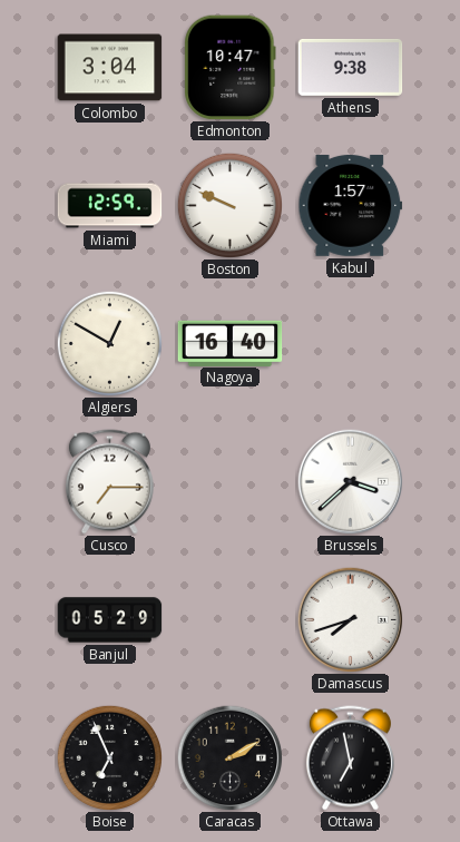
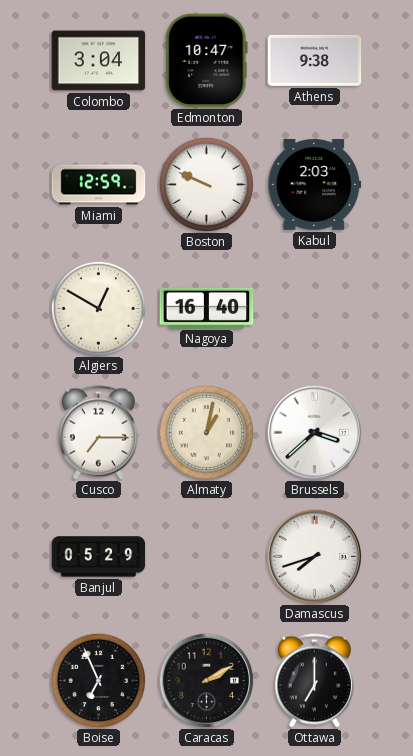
Kabul: 1:57 -> 2:03 (315, 185)
Almaty: none -> 1:02 (206, 432)
Ottawa: 6:58 -> 7:00 (314, 681)
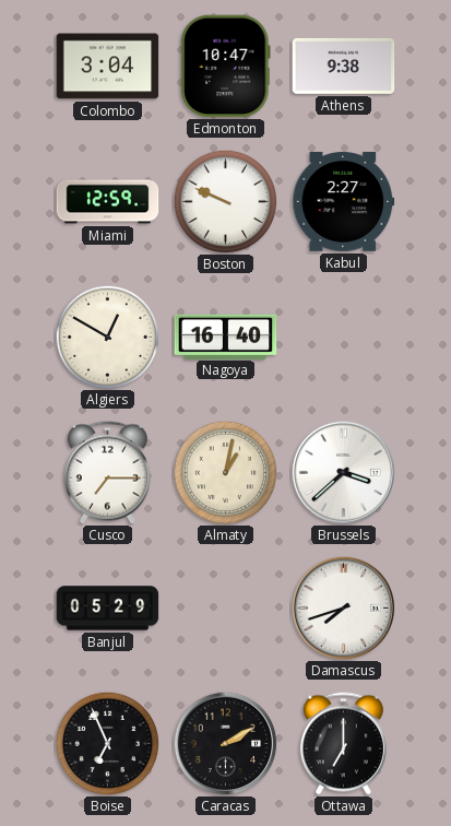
Kabul: 2:03 -> 2:27 (344, 202)
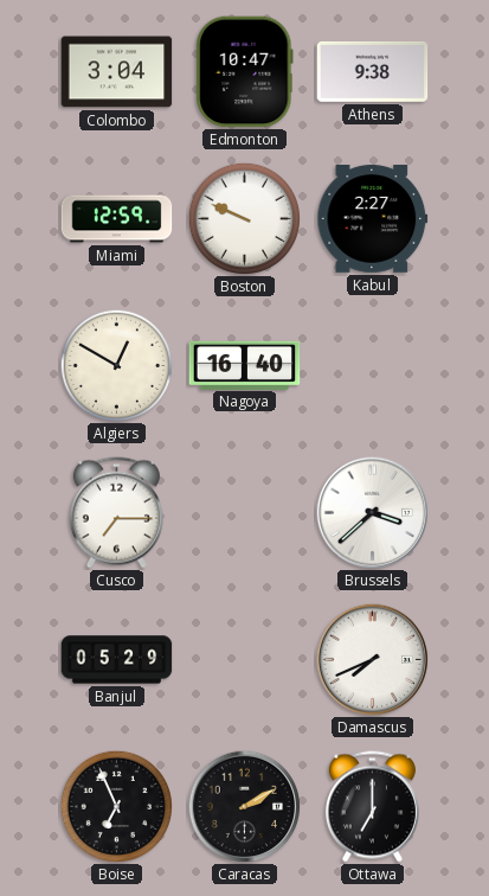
Almaty: 1:02 -> none (225, 472)
Damascus: 7:42 -> 7:41 (372, 659)
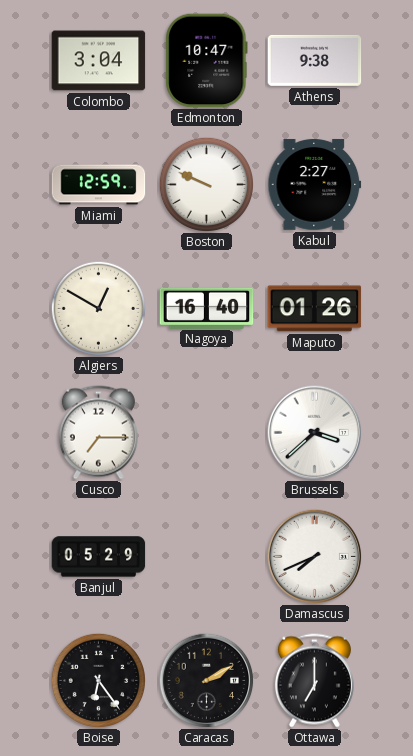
Maputo: none -> 01:26 (315, 309)
Boise: 6:56 -> 6:24 (98, 680)
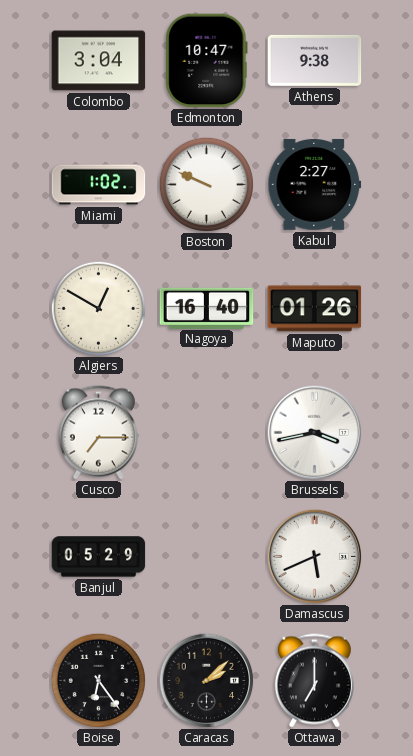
Miami: 12:59 -> 1:02 (99, 185)
Brussels: 3:38 -> 3:43 (314, 432)
Damascus: 7:41 -> 5:41 (314, 556)
Caracas: 2:10 -> 2:08 (206, 680)
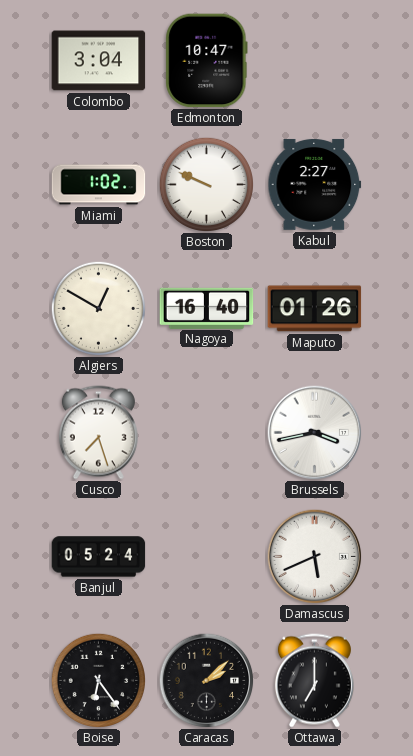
Athens: 9:38 -> none (315, 60)
Cusco: 7:15 -> 7:27 (98, 433)
Banjul: 05:29 -> 05:24 (99, 557)
